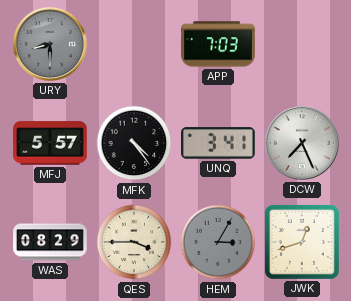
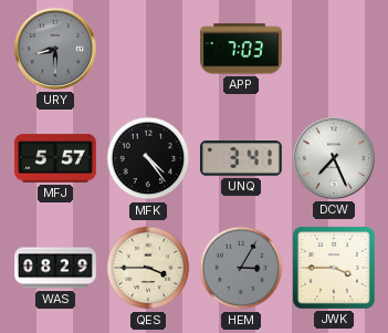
JWK: 12:42 -> 3:45 (334, 268)
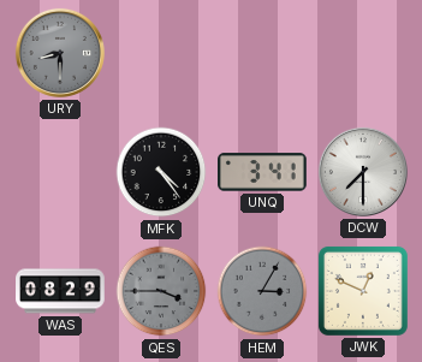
APP: 7:03 -> none (241, 49)
MFJ: 5:57 -> none (55, 158)
DCW: 7:26 -> 7:30 (363, 172)
QES dial: cream -> grey (161, 291)
JWK: 3:45 -> 12:49 (363, 291)
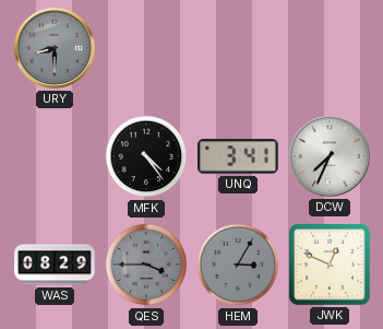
DCW: 7:30 -> 7:34 (330, 156)
